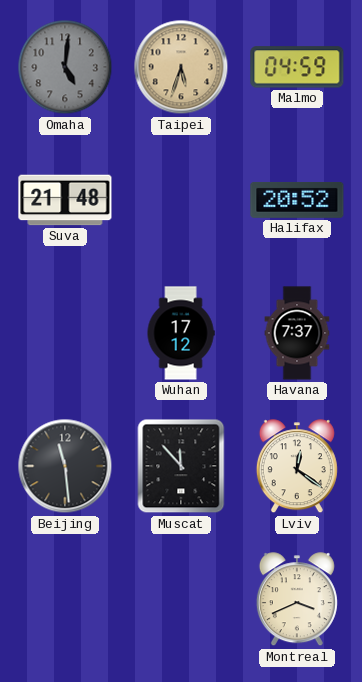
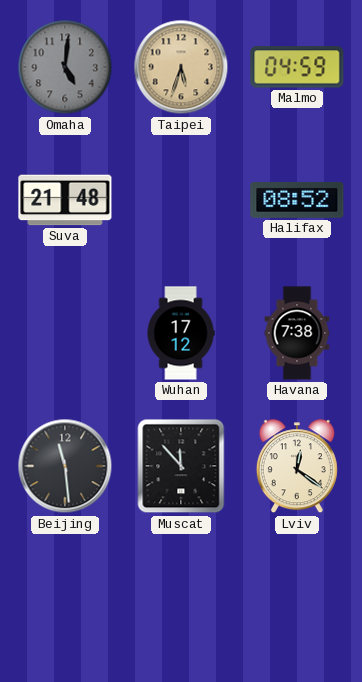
Halifax: 20:52 -> 08:52 (297, 200)
Havana: 7:37 -> 7:38 (297, 333)
Montreal: 3:41 -> none (297, 600)
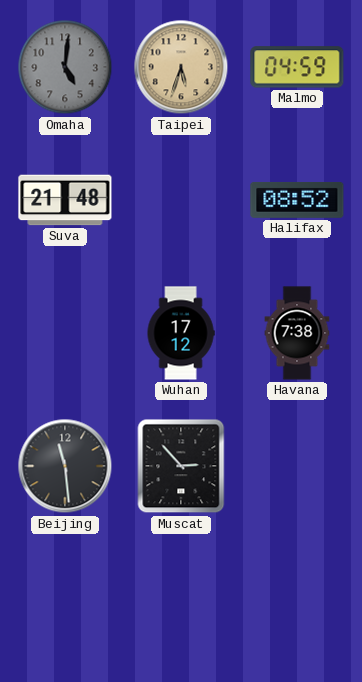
Muscat: 11:53 -> 2:53 (181, 466)
Lviv: 12:21 -> none (297, 467)
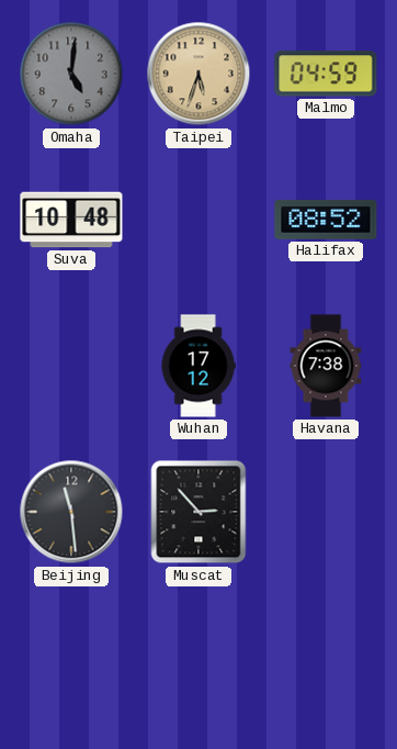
Suva: 21:48 -> 10:48 (71, 220)
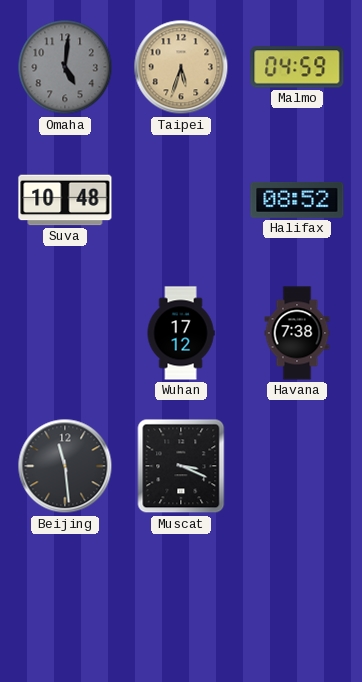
Muscat: 2:53 -> 3:19 (181, 466)
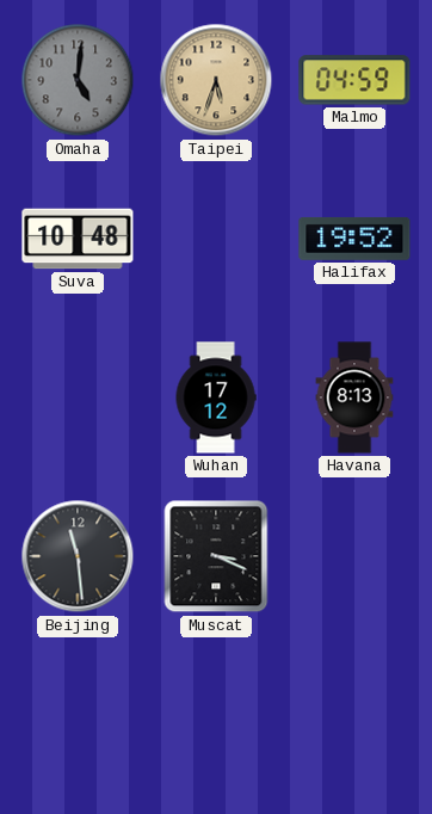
Halifax: 08:52 -> 19:52 (354, 239)
Havana: 7:38 -> 8:13 (354, 397)
